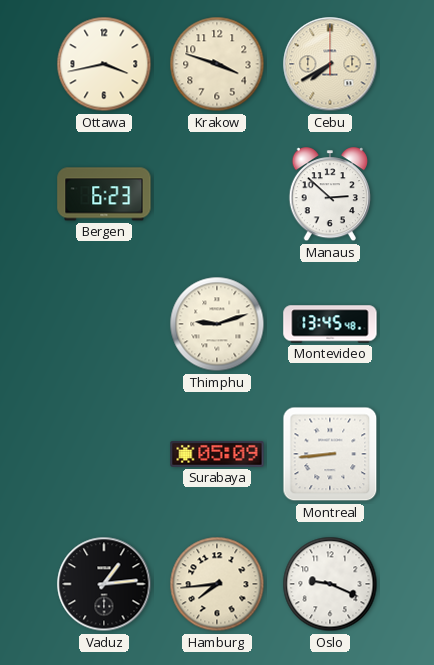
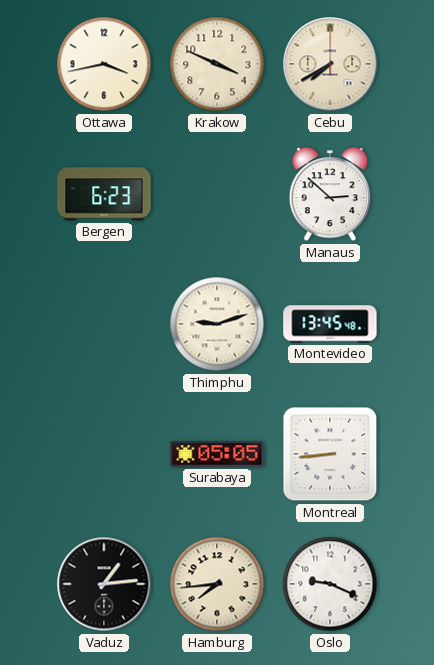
Krakow: 3:48 -> 3:49 (217, 64)
Surabaya: 05:09 -> 05:05 (217, 454)
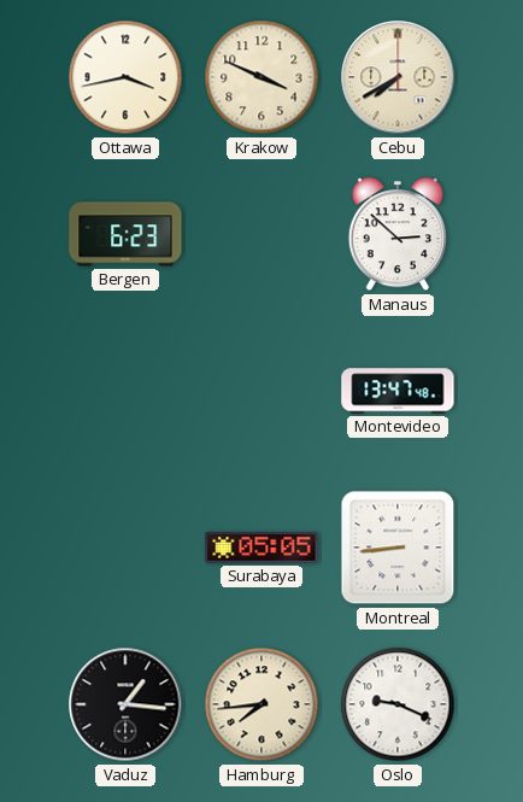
Thimphu: 9:12 -> none (217, 324)
Montevideo: 13:45 -> 13:47 (398, 391)
Vaduz: 1:14 -> 1:16 (125, 704)
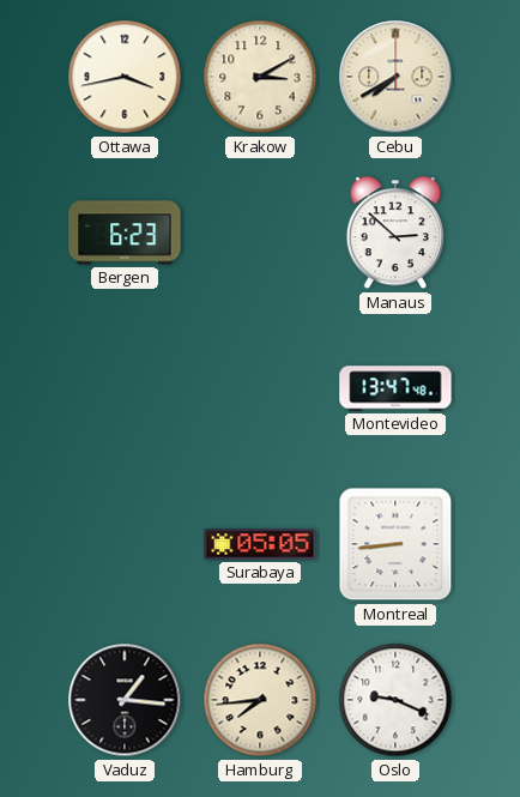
Krakow: 3:49 -> 3:10 (260, 77)
